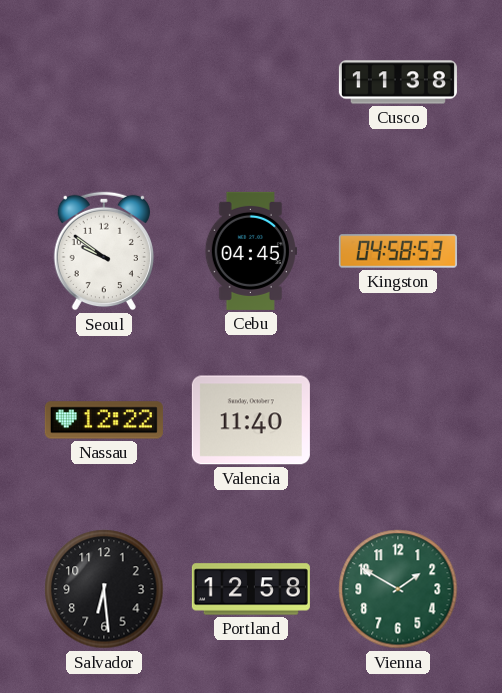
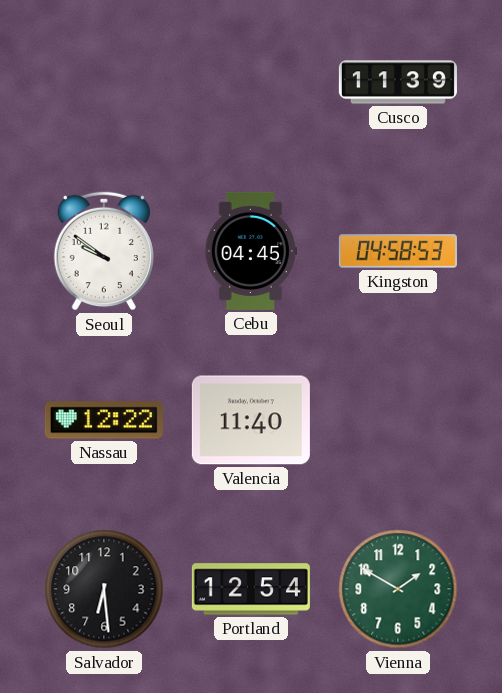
Cusco: 11:38 -> 11:39 (398, 82)
Portland: 12:58 -> 12:54 (251, 589)
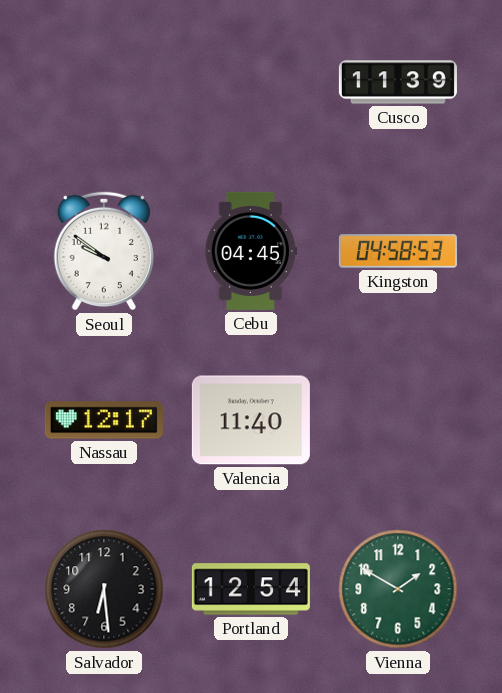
Nassau: 12:22 -> 12:17 (104, 420)
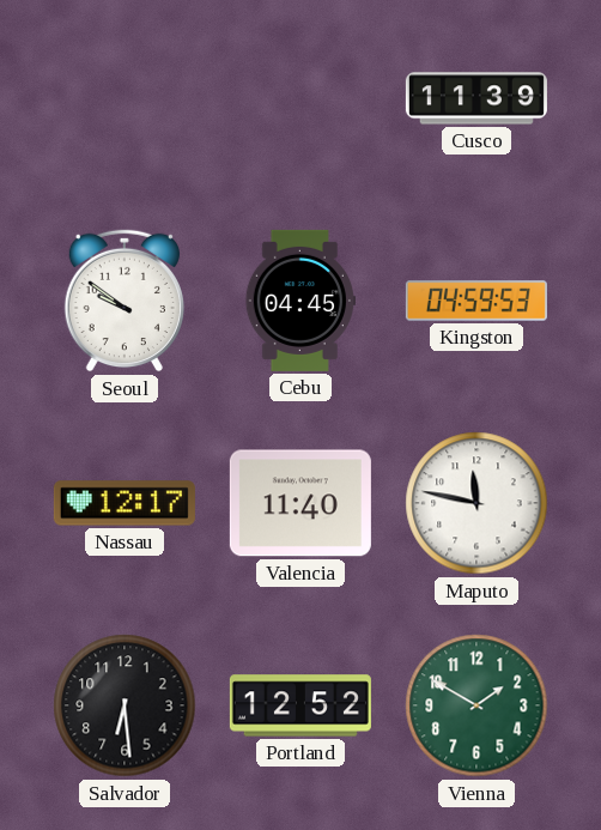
Kingston: 04:58 -> 04:59 (476, 301)
Maputo: none -> 11:47 (476, 503)
Portland: 12:54 -> 12:52 (300, 705)
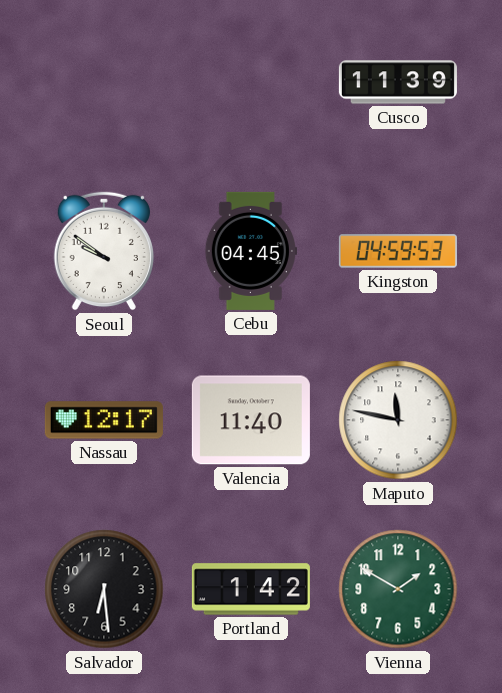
Portland: 12:52 -> 1:42 (251, 589)
